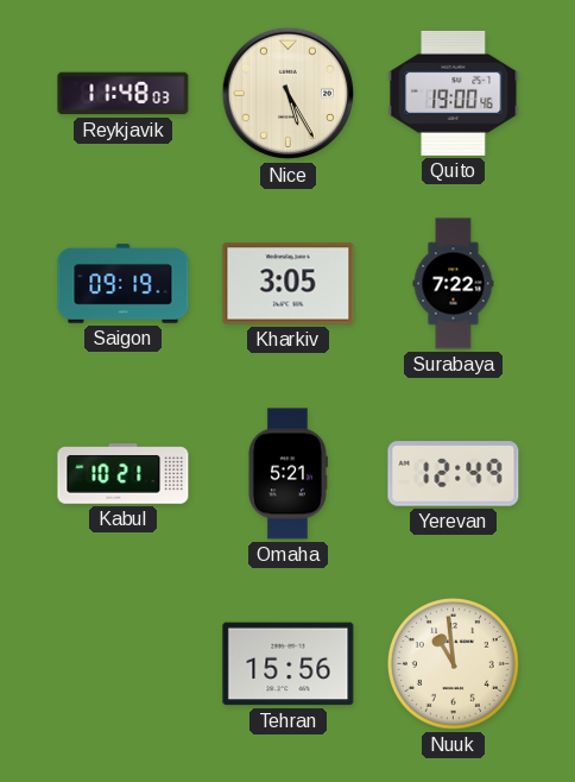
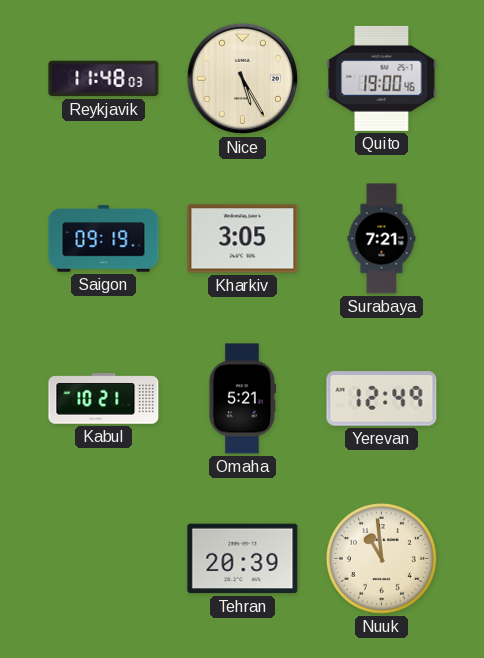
Surabaya: 7:22 -> 7:21 (382, 239)
Tehran: 15:56 -> 20:39 (243, 559)
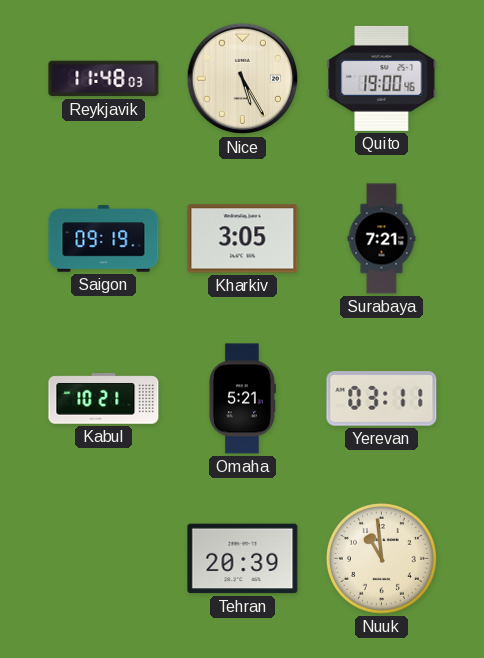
Yerevan: 12:49 -> 03:11 (382, 399)
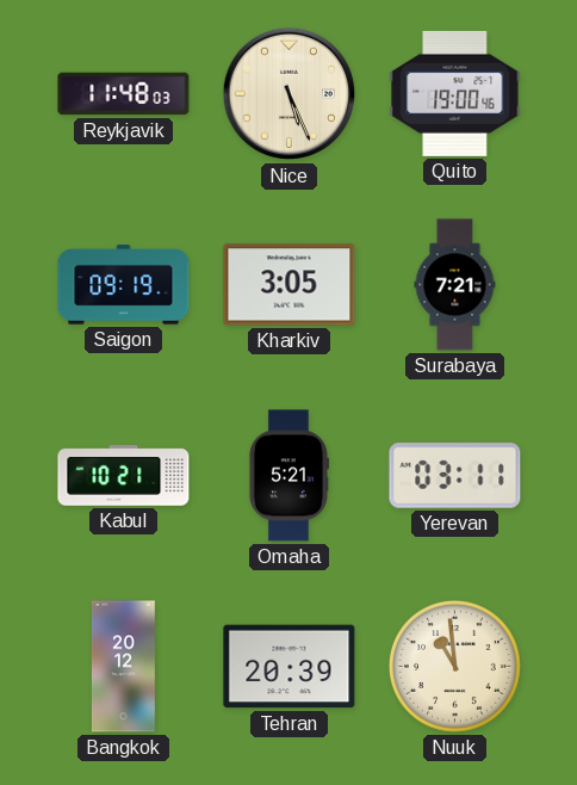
Nice: 5:25 -> 5:26 (290, 94)
Bangkok: none -> 20:12 (123, 667)
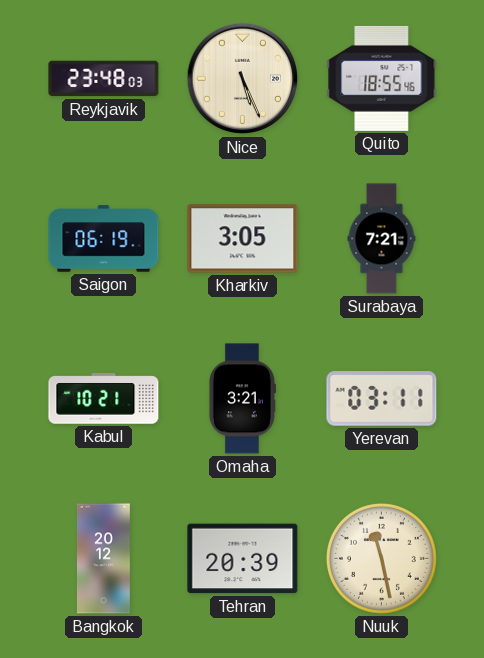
Reykjavik: 11:48 -> 23:48 (104, 79)
Quito: 19:00 -> 18:55 (382, 78)
Saigon: 09:19 -> 06:19 (104, 239)
Omaha: 5:21 -> 3:21 (242, 399)
Nuuk: 10:59 -> 11:28 (381, 558)
